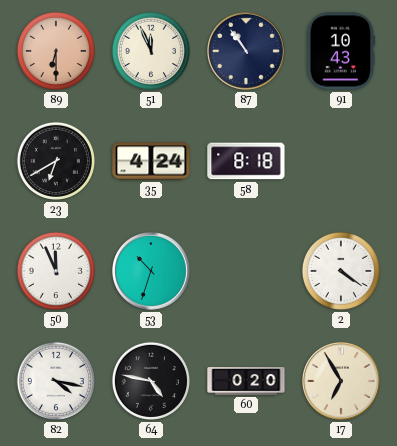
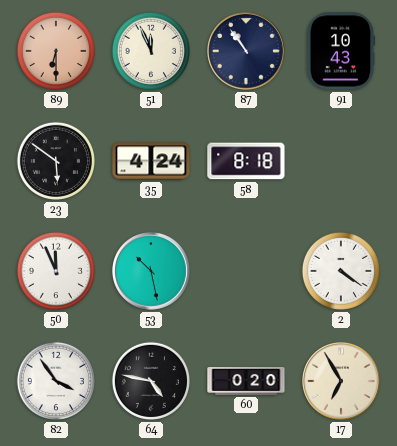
23: 6:40 -> 5:51 (56, 161)
53: 10:33 -> 10:28 (152, 272)
82: 4:17 -> 3:54 (56, 381)
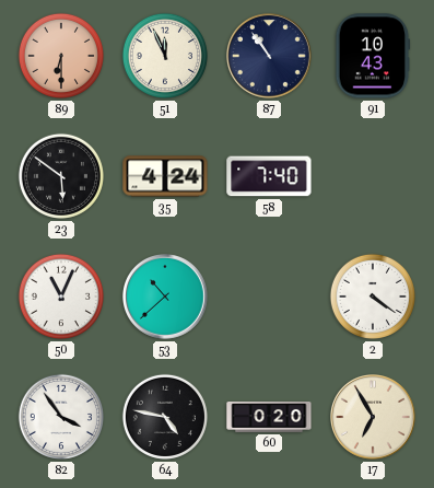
58: 8:18 -> 7:40 (269, 176)
50: 11:56 -> 11:04 (61, 297)
53: 10:28 -> 10:38 (166, 298)
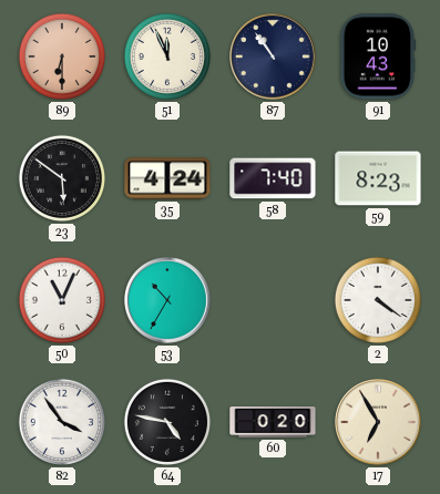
59: none -> 8:23 (378, 178)
53: 10:38 -> 10:35 (168, 301)
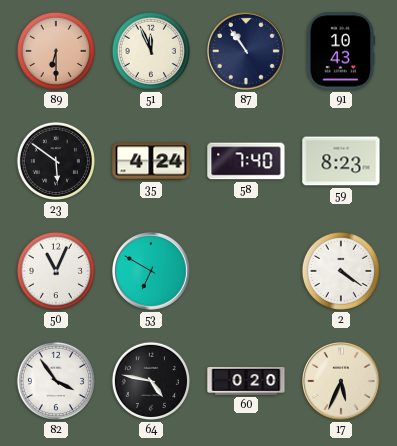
53: 10:35 -> 6:50 (152, 272)
17: 6:55 -> 5:34 (342, 382)
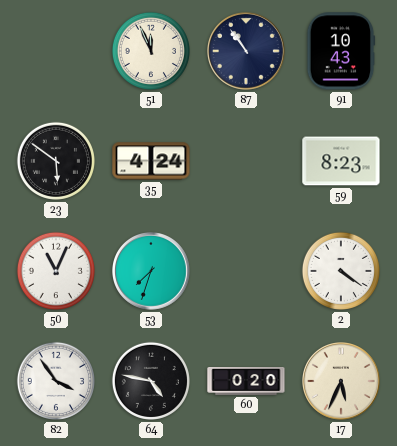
89: 6:30 -> none (56, 51)
58: 7:40 -> none (246, 161)
53: 6:50 -> 7:33 (152, 272)
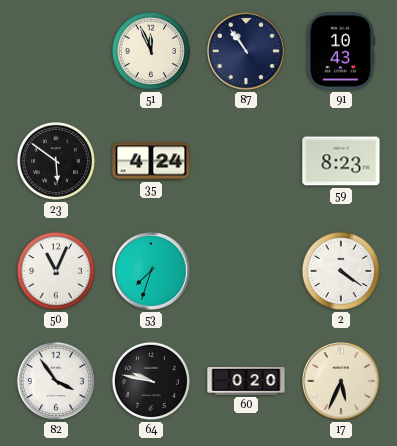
64: 4:47 -> 9:47 (151, 381)
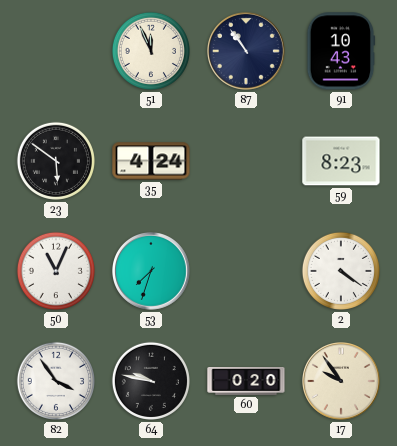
17: 5:34 -> 9:54 (342, 382)
